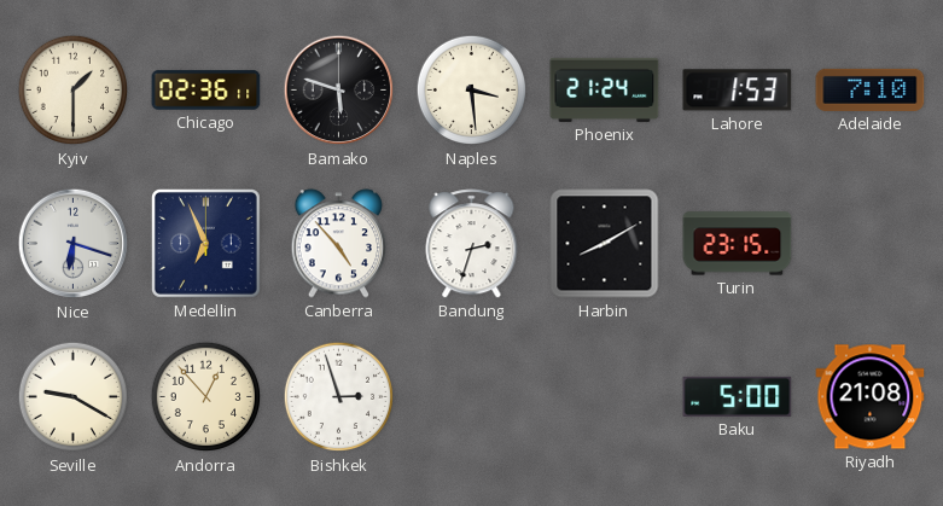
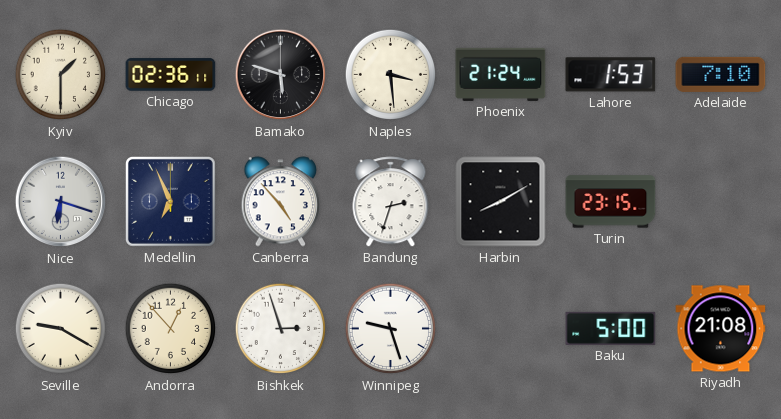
Winnipeg: none -> 9:27 (391, 329)
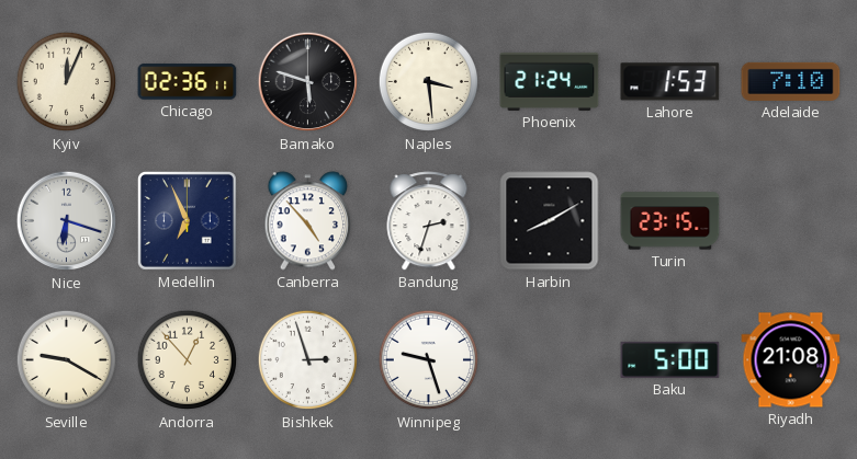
Kyiv: 1:30 -> 12:04 (67, 82)
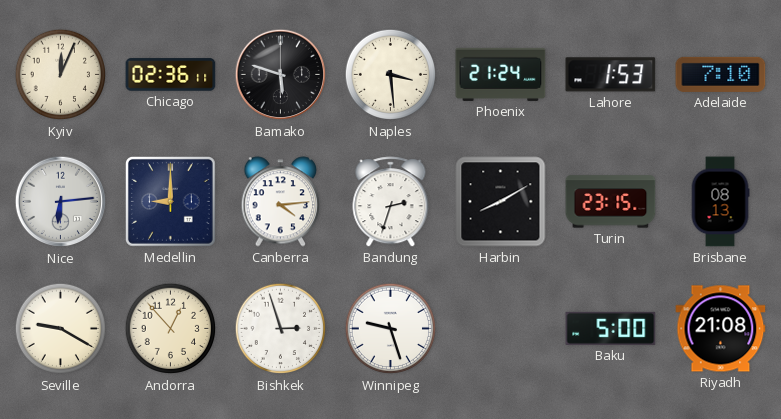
Nice: 6:18 -> 6:14 (61, 202)
Medellin: 6:56 -> 9:00 (170, 201)
Canberra: 4:53 -> 4:14 (281, 202)
Brisbane: none -> 08:13 (720, 202)
